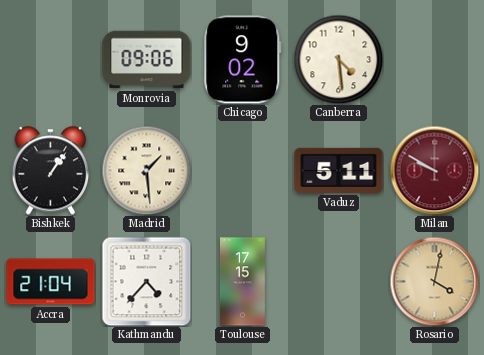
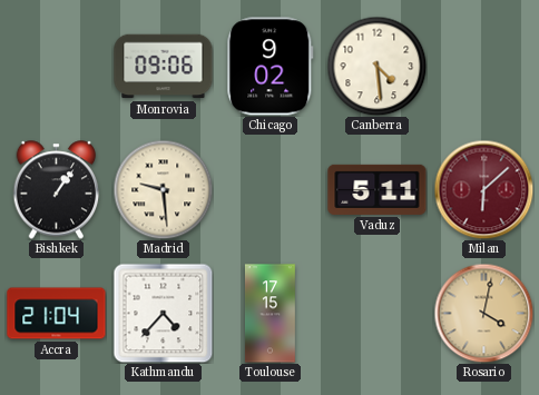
Madrid: 1:29 -> 9:29 (163, 189)
Milan: 9:50 -> 6:08 (483, 189)
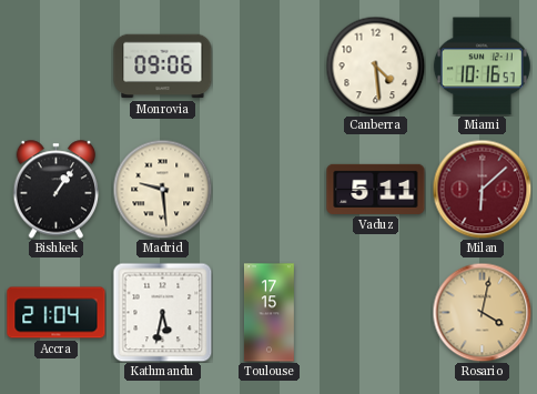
Chicago: 9:02 -> none (271, 67)
Miami: none -> 10:16 (482, 67)
Kathmandu: 4:37 -> 5:32 (162, 312)
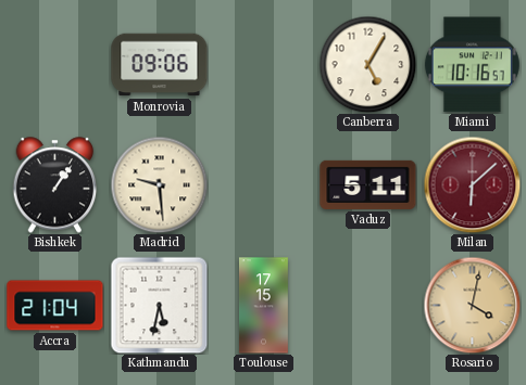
Canberra: 4:29 -> 5:05 (367, 64)
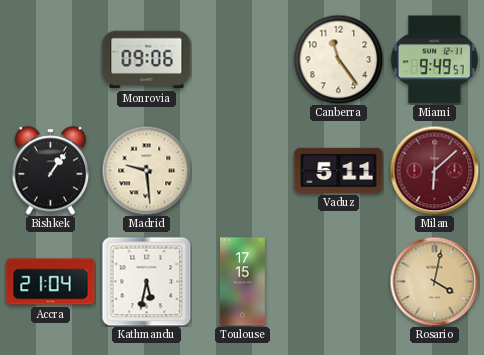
Canberra: 5:05 -> 11:24 (338, 59)
Miami: 10:16 -> 9:49 (434, 60)
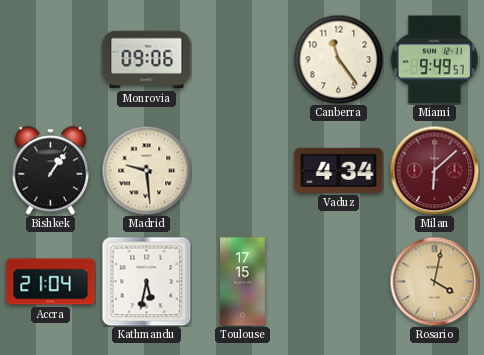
Vaduz: 5:11 -> 4:34 (339, 170)
